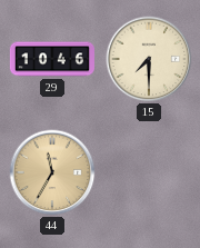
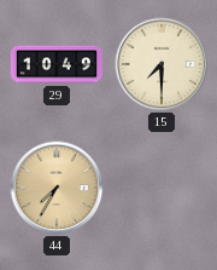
29: 10:46 -> 10:49 (57, 64)
44: 11:35 -> 7:35 (57, 188)
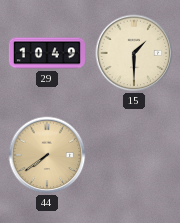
15: 7:30 -> 1:30 (134, 53)
44: 7:35 -> 7:39 (47, 155)
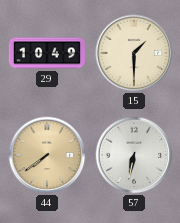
57: none -> 6:32 (134, 155)
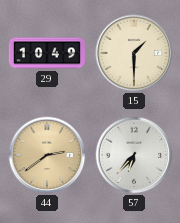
44: 7:39 -> 2:39 (47, 155)
57: 6:32 -> 6:37 (134, 155)
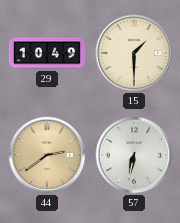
57: 6:37 -> 6:32 (134, 155)
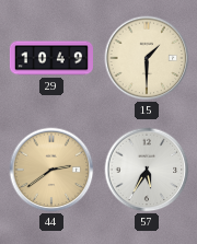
57: 6:32 -> 5:35 (147, 170)
